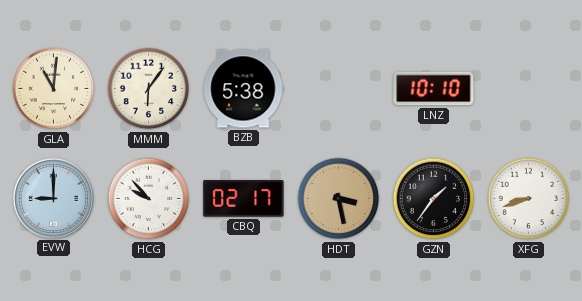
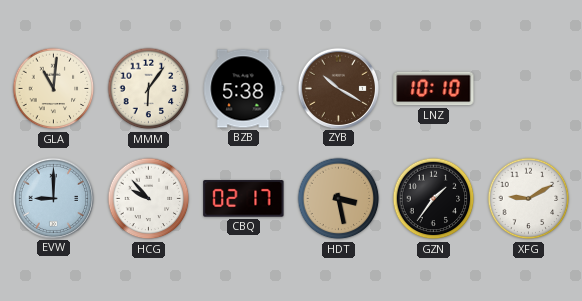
ZYB: none -> 10:20 (338, 88)
XFG: 8:42 -> 9:10 (529, 199)
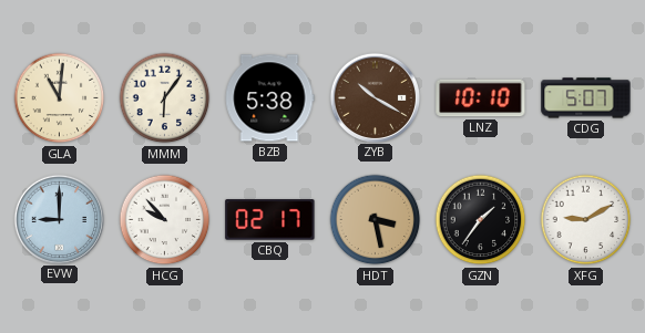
CDG: none -> 5:07 (586, 98)
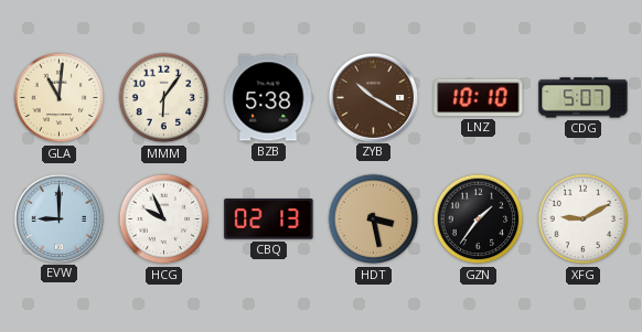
HCG: 9:53 -> 9:56 (164, 219)
CBQ: 02:17 -> 02:13 (269, 219)
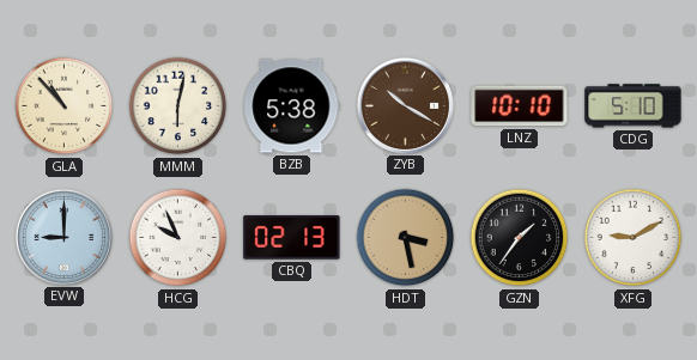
GLA: 11:01 -> 10:53 (65, 106)
MMM: 6:06 -> 6:02 (178, 106)
CDG: 5:07 -> 5:10 (634, 106)
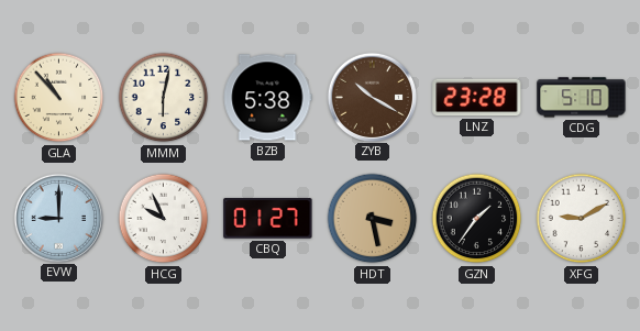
LNZ: 10:10 -> 23:28 (477, 98)
CBQ: 02:13 -> 01:27 (268, 219)
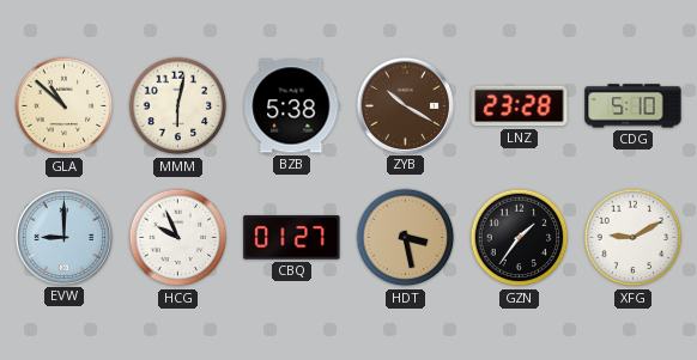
GLA: 10:53 -> 10:52 (65, 106)
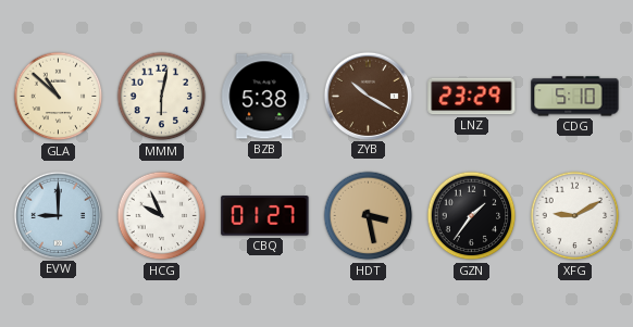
LNZ: 23:28 -> 23:29 (472, 97)
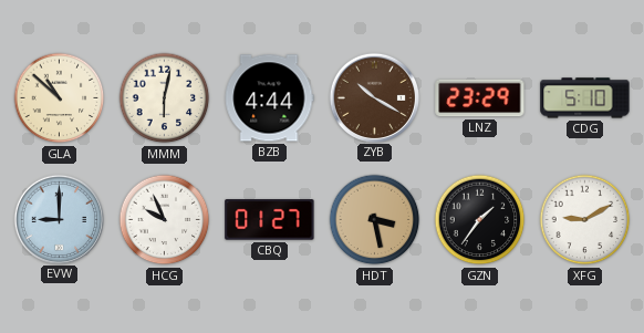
BZB: 5:38 -> 4:44 (269, 98)
